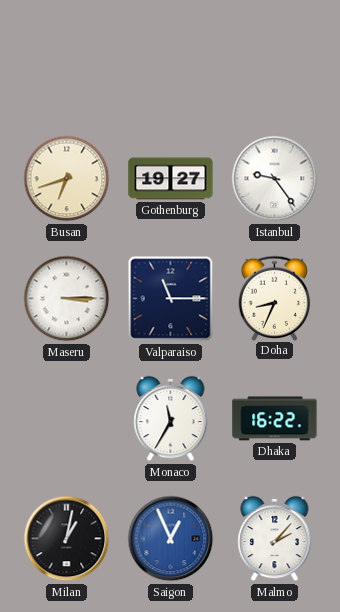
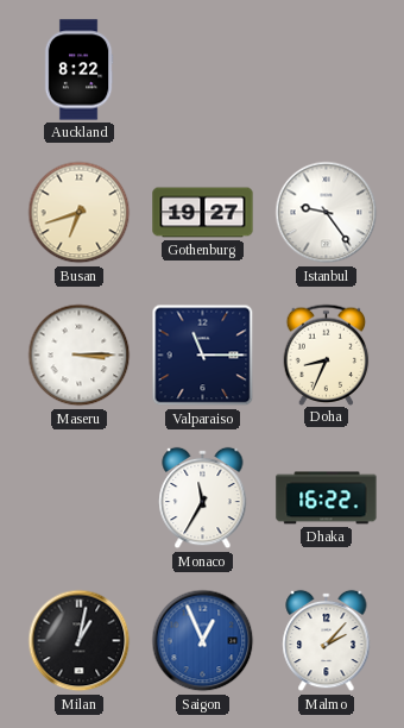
Auckland: none -> 8:22 (78, 70)
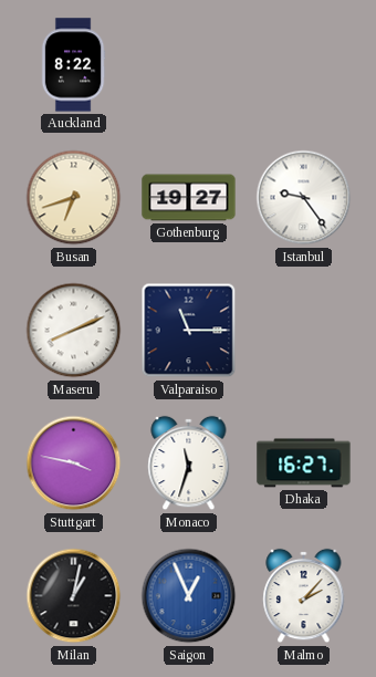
Maseru: 3:15 -> 8:11 (74, 331)
Doha: 8:34 -> none (327, 354)
Stuttgart: none -> 3:47 (74, 464)
Monaco: 11:35 -> 11:33 (189, 464)
Dhaka: 16:22 -> 16:27 (304, 464)
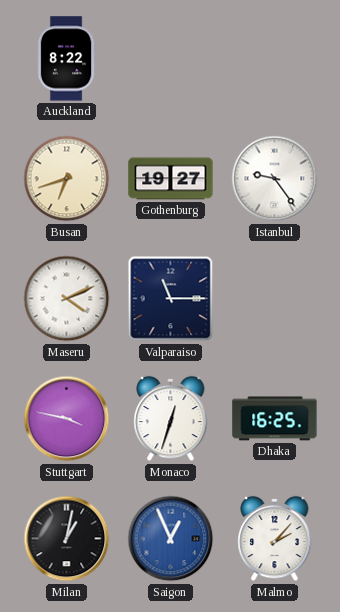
Maseru: 8:11 -> 4:11 (67, 299)
Monaco: 11:33 -> 12:33 (171, 419)
Dhaka: 16:27 -> 16:25 (275, 419)
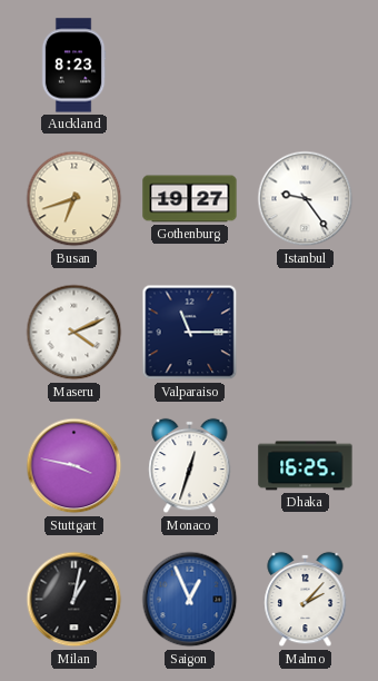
Auckland: 8:22 -> 8:23 (73, 66)
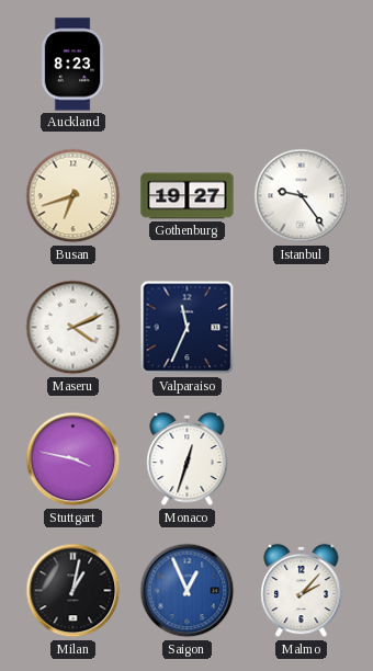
Valparaiso: 11:15 -> 11:34 (188, 328)
Dhaka: 16:25 -> none (306, 466)
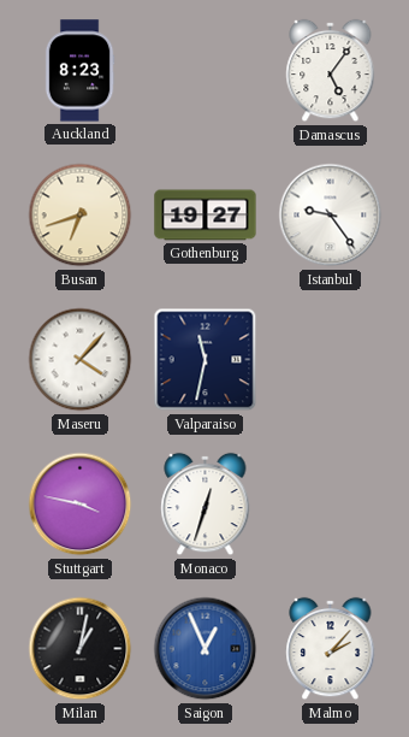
Damascus: none -> 5:06 (331, 71)
Maseru: 4:11 -> 4:07 (81, 360)
Valparaiso: 11:34 -> 11:32 (206, 360)
